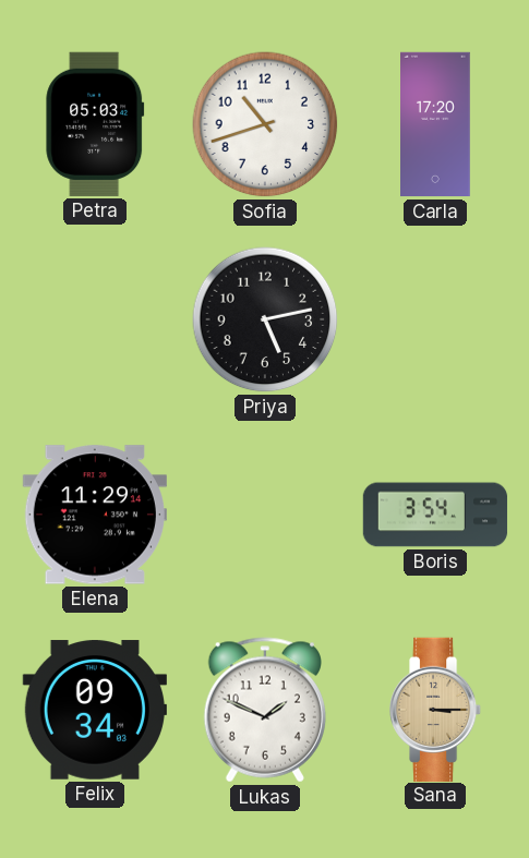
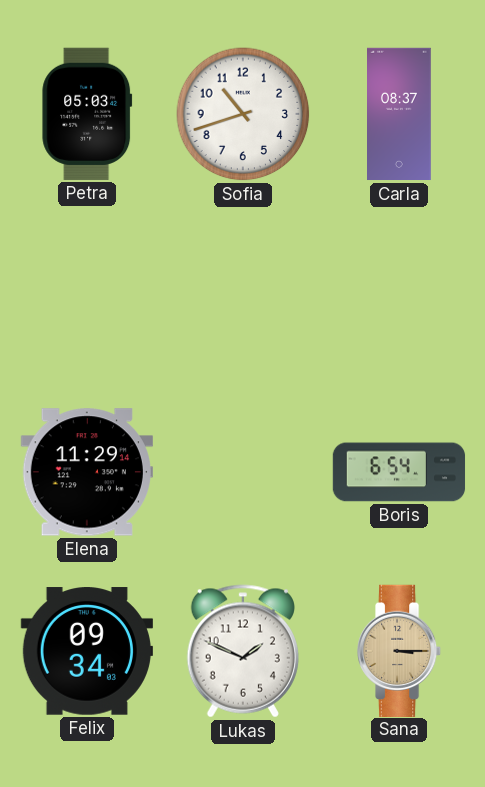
Carla: 17:20 -> 08:37 (400, 114)
Priya: 5:13 -> none (265, 319)
Boris: 3:54 -> 6:54 (399, 472)
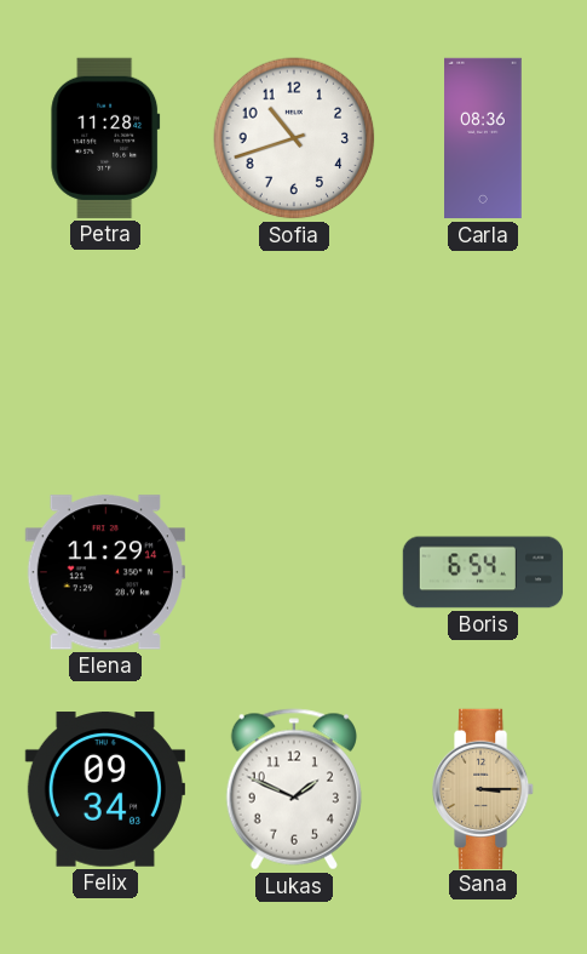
Petra: 05:03 -> 11:28 (105, 138)
Carla: 08:37 -> 08:36 (484, 138)
